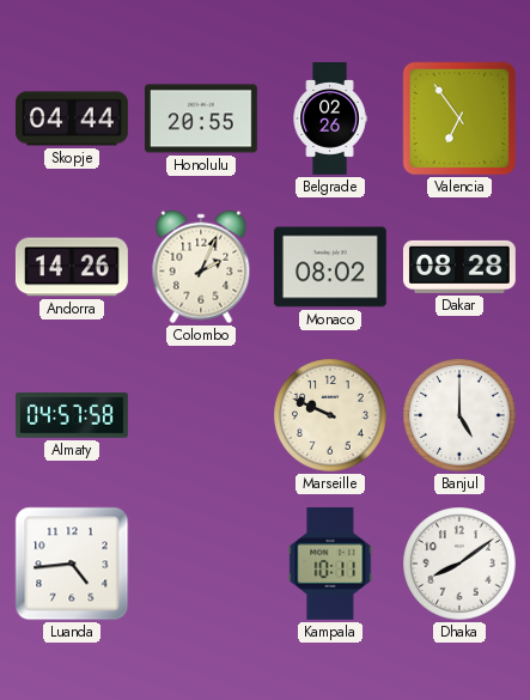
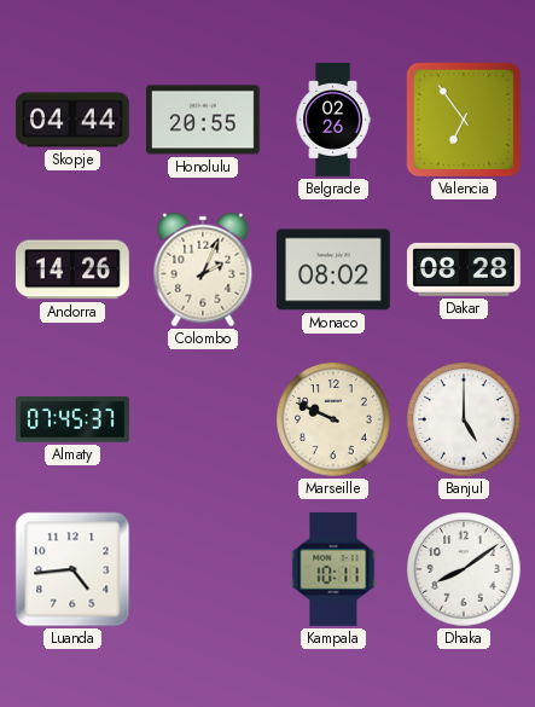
Almaty: 04:57 -> 07:45 (72, 419)
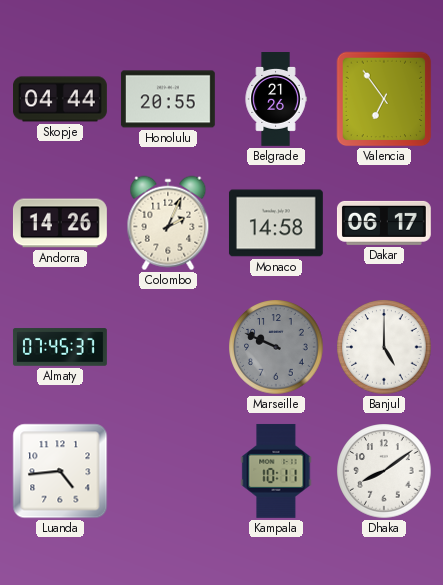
Belgrade: 02:26 -> 21:26 (276, 100)
Monaco: 08:02 -> 14:58 (276, 223)
Dakar: 08:28 -> 06:17 (384, 223)
Marseille dial: cream -> grey (276, 347)
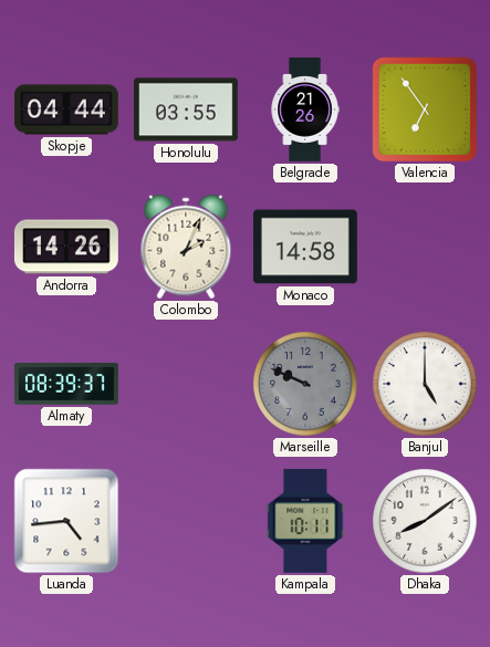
Honolulu: 20:55 -> 03:55 (186, 109)
Dakar: 06:17 -> none (384, 223)
Almaty: 07:45 -> 08:39 (66, 384)
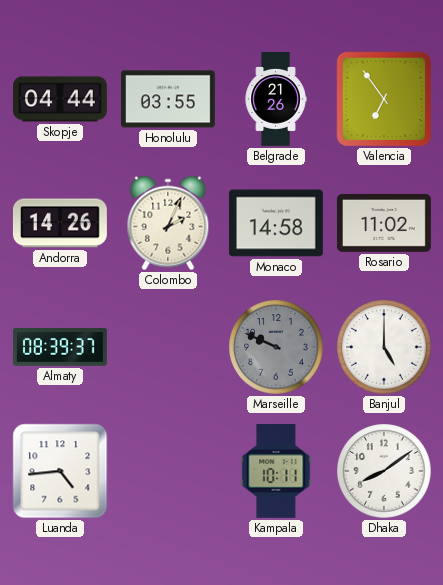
Rosario: none -> 11:02 (384, 223)
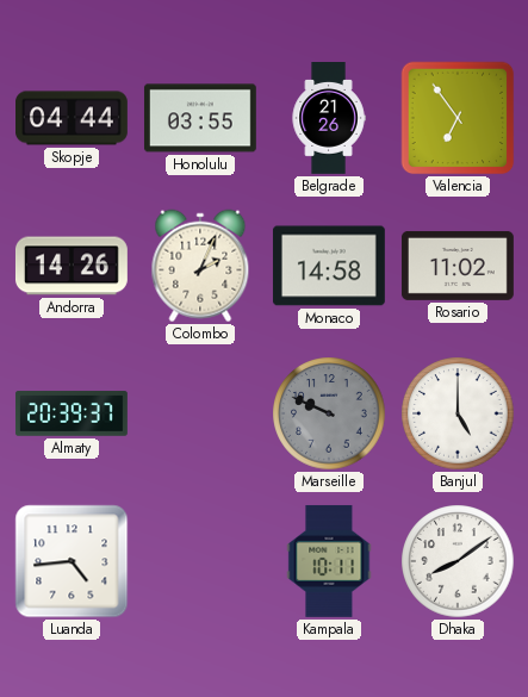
Almaty: 08:39 -> 20:39 (72, 413)
